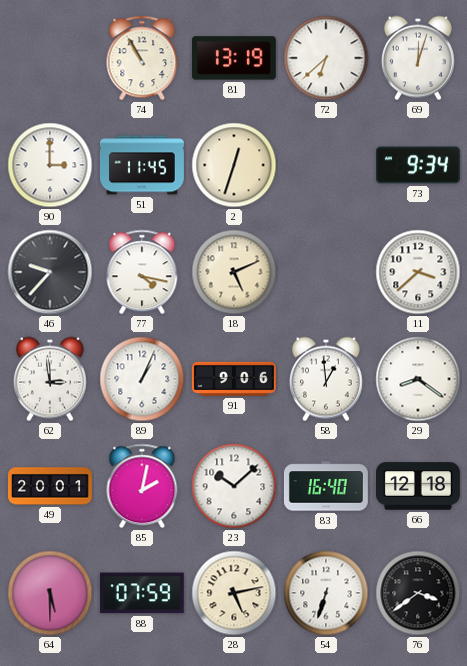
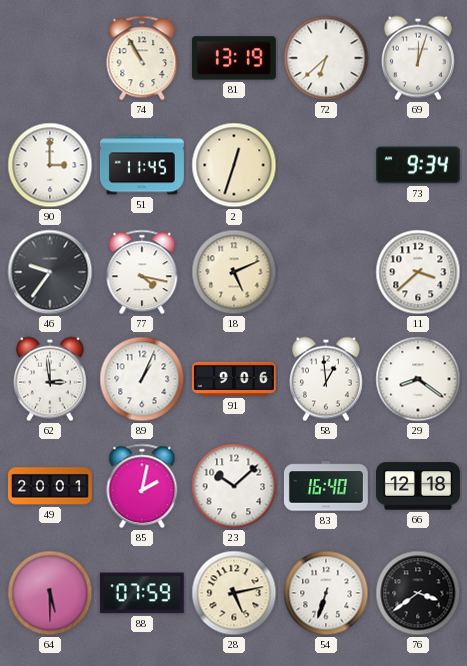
46: 9:37 -> 9:36 (50, 272)
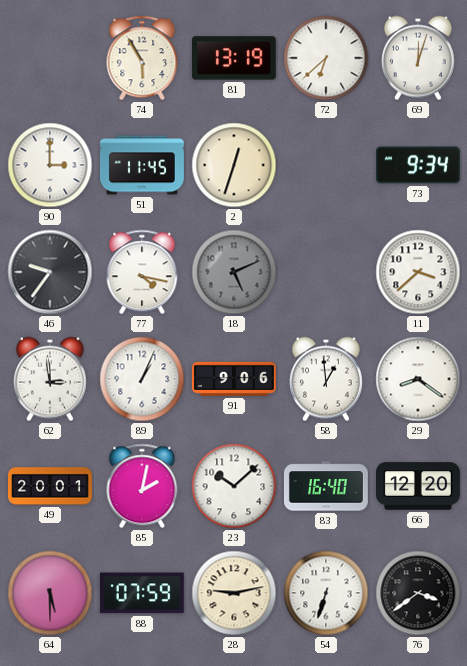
74: 10:55 -> 5:55 (142, 58)
18 dial: cream -> grey (234, 272)
66: 12:18 -> 12:20 (419, 486)
28: 5:13 -> 9:13 (234, 593)
